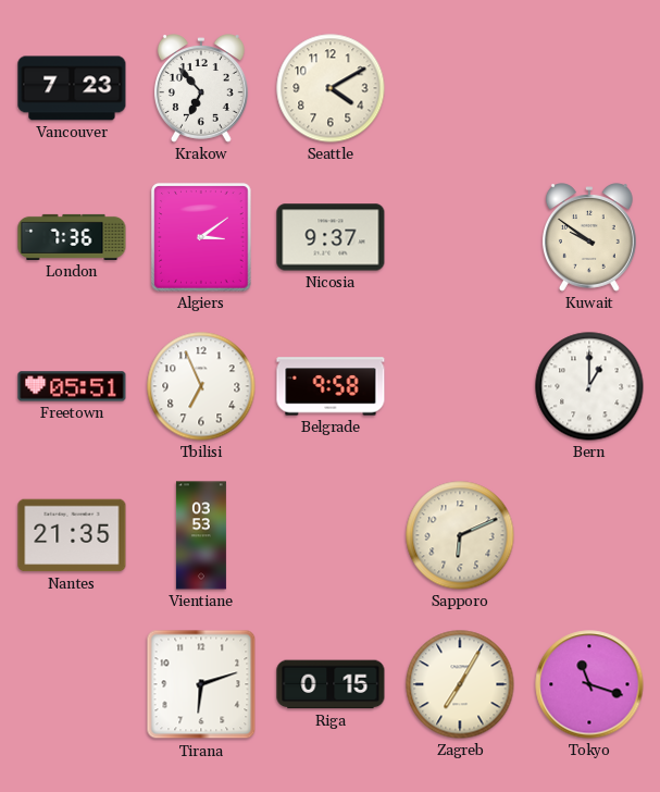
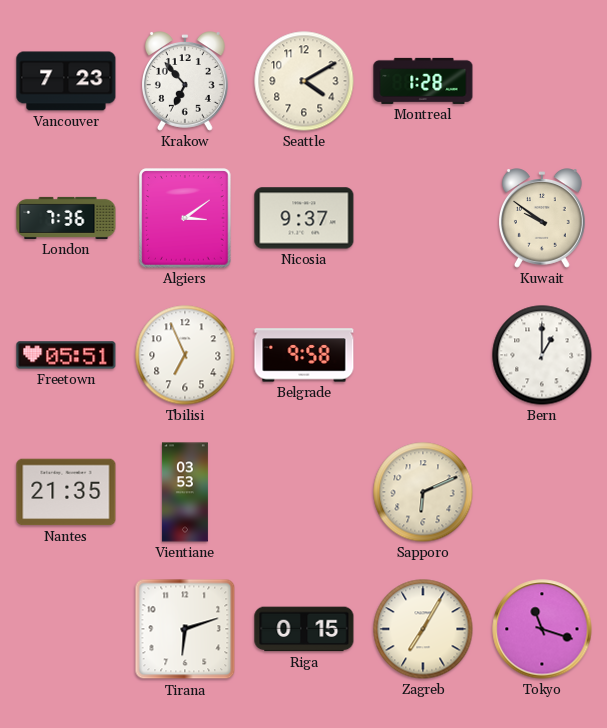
Montreal: none -> 1:28 (423, 81)
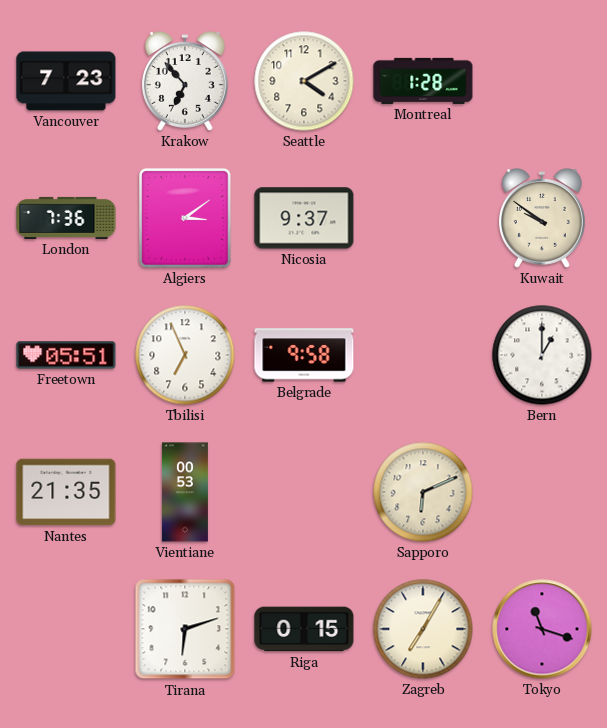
Vientiane: 03:53 -> 00:53 (185, 492)
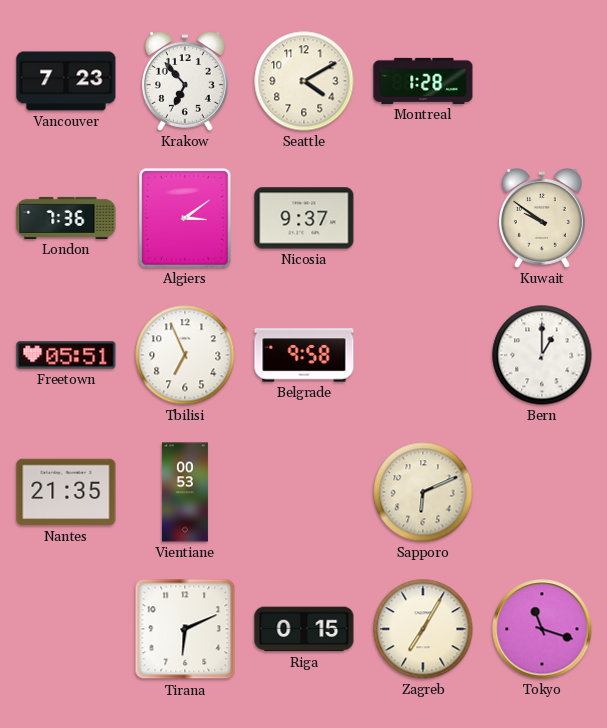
Tirana: 6:12 -> 6:11 (185, 629)
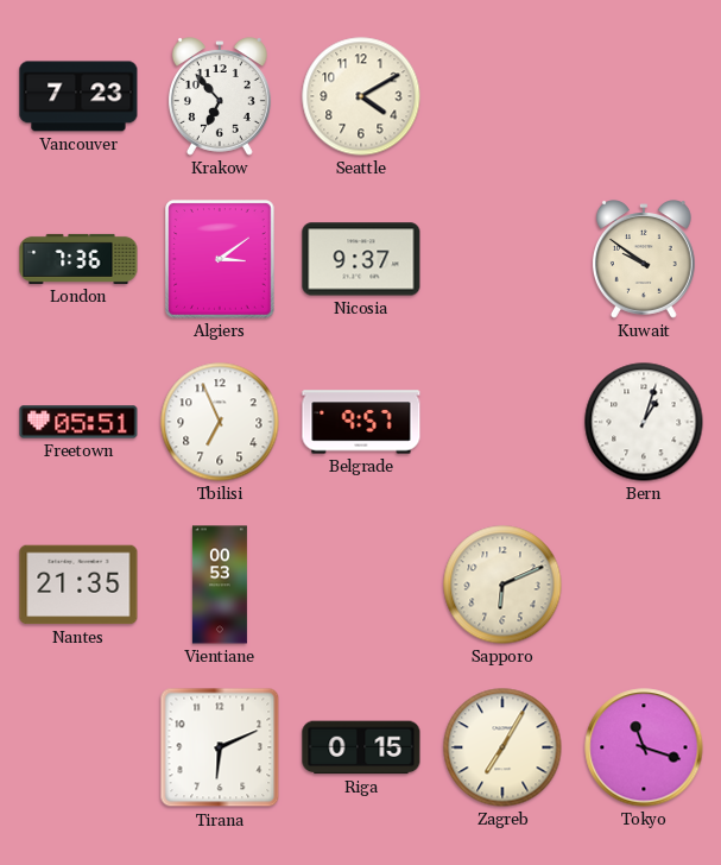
Montreal: 1:28 -> none (423, 81)
Belgrade: 9:58 -> 9:57 (361, 422)
Bern: 1:00 -> 1:03 (644, 422)
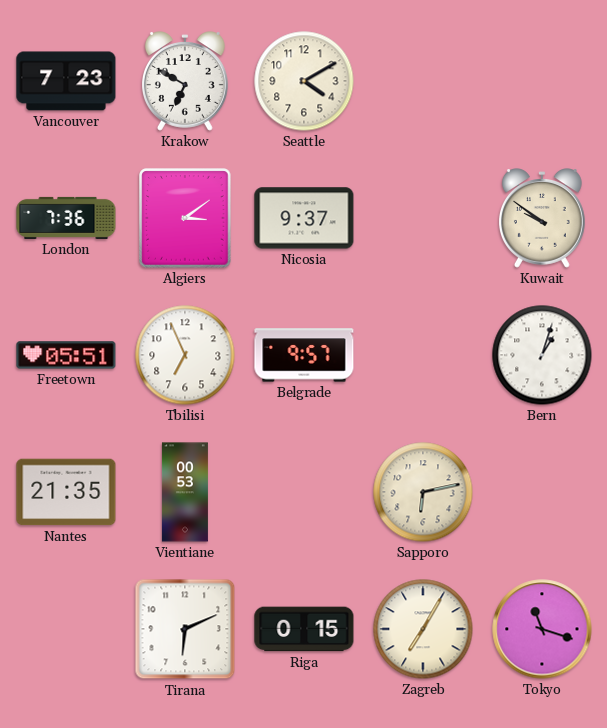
Krakow: 6:53 -> 6:50 (185, 81)
Sapporo: 6:11 -> 6:13 (423, 492)
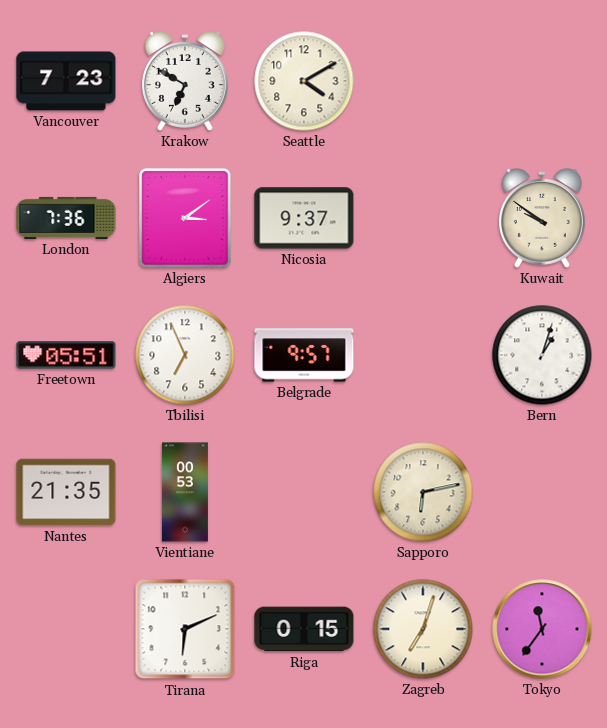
Zagreb: 7:05 -> 7:03 (423, 629)
Tokyo: 11:18 -> 11:36 (542, 629)
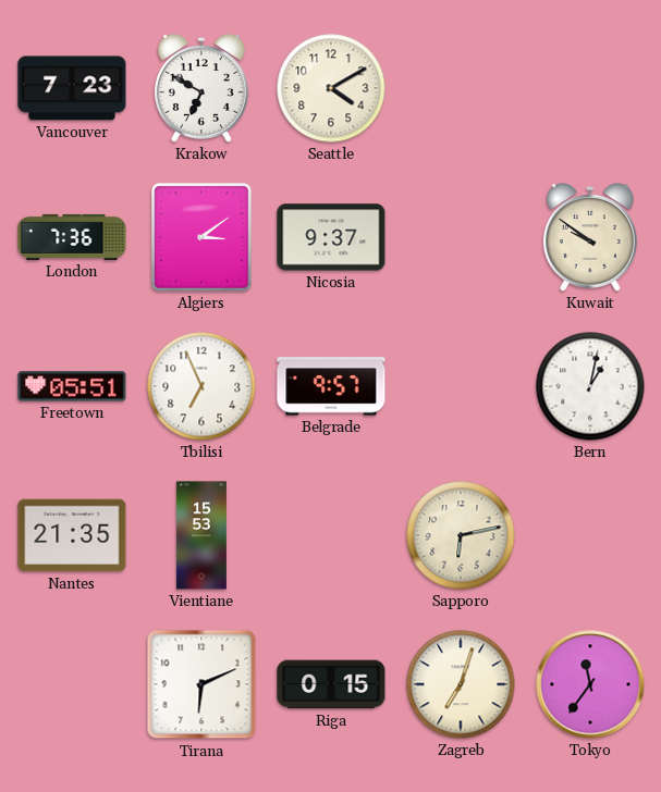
Bern: 1:03 -> 1:02 (590, 386)
Vientiane: 00:53 -> 15:53 (201, 535)
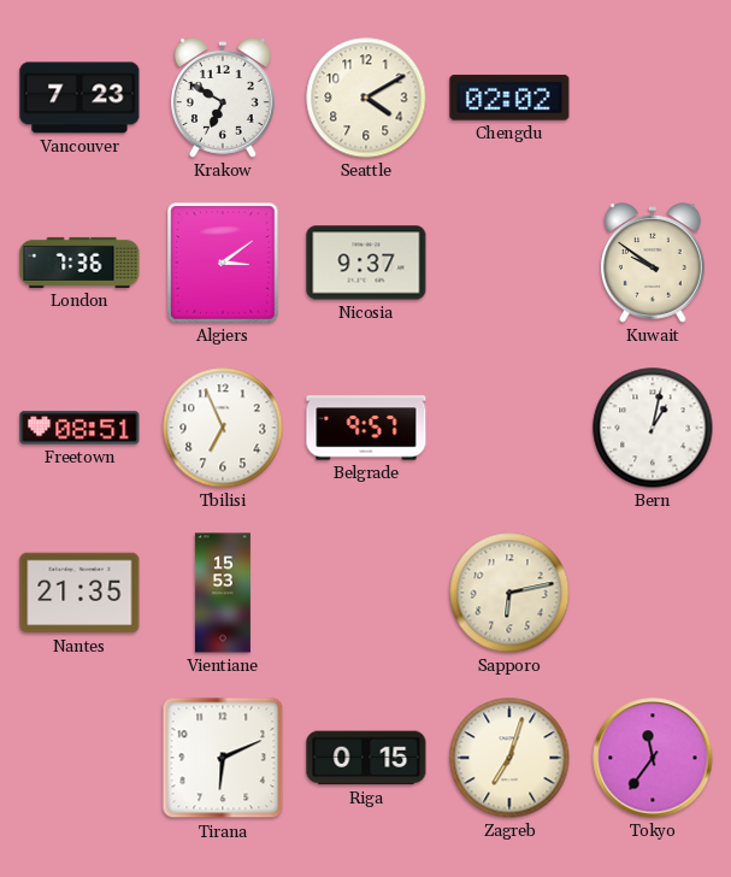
Chengdu: none -> 02:02 (509, 98)
Freetown: 05:51 -> 08:51 (79, 428)
